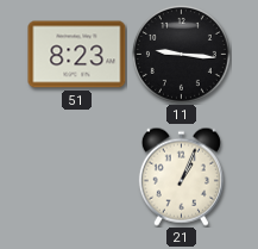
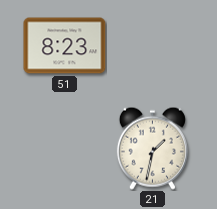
11: 9:16 -> none (181, 54)
21: 1:04 -> 1:32 (152, 148)
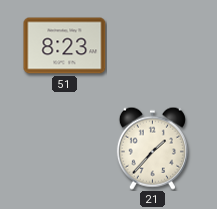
21: 1:32 -> 1:37 (152, 148)
